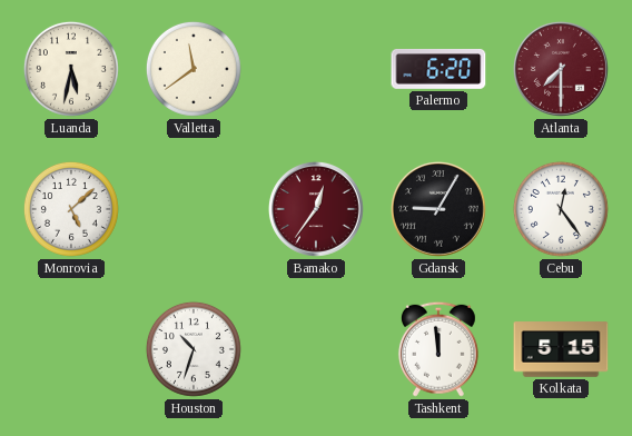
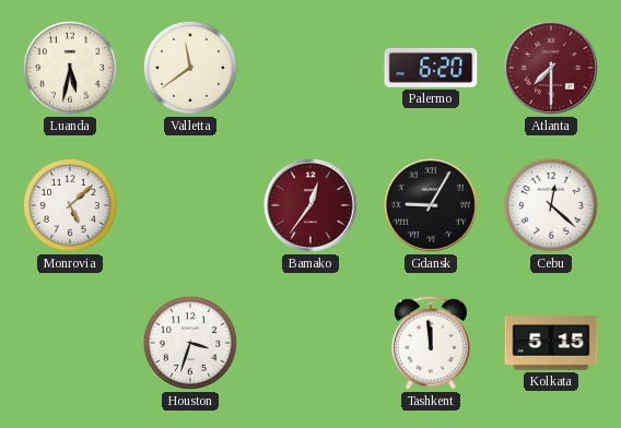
Cebu: 12:24 -> 12:22 (551, 205)
Houston: 10:33 -> 3:33 (190, 343)
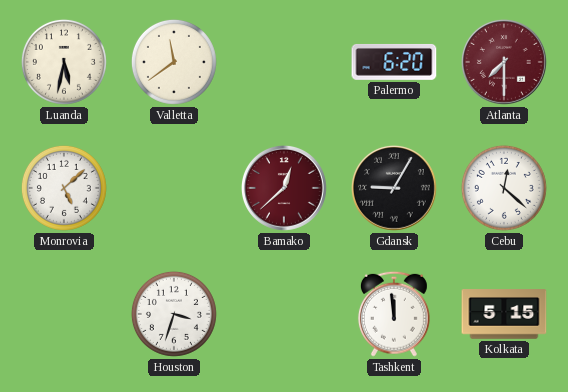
Bamako: 12:36 -> 12:38 (284, 188)
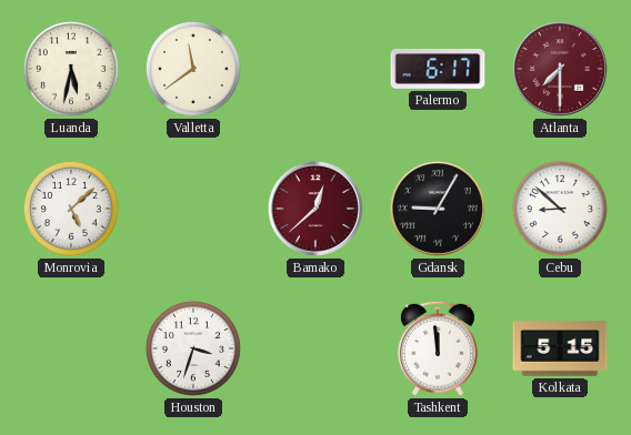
Palermo: 6:20 -> 6:17 (438, 69)
Cebu: 12:22 -> 8:52 (560, 209)
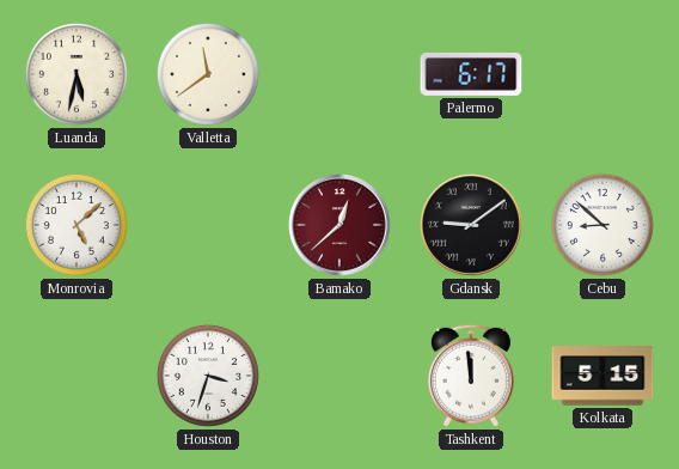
Atlanta: 7:30 -> none (560, 69)
Gdansk: 9:05 -> 9:09 (471, 225)
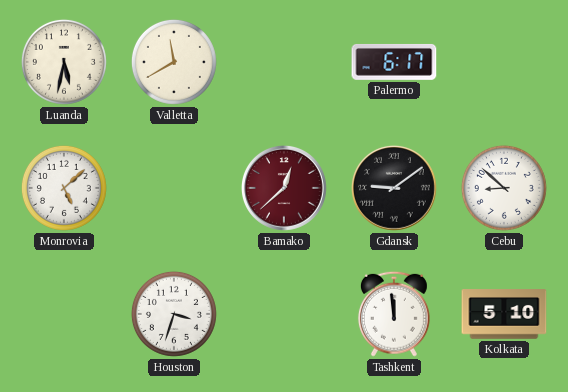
Valletta: 11:39 -> 11:40 (174, 62)
Kolkata: 5:15 -> 5:10 (504, 314)
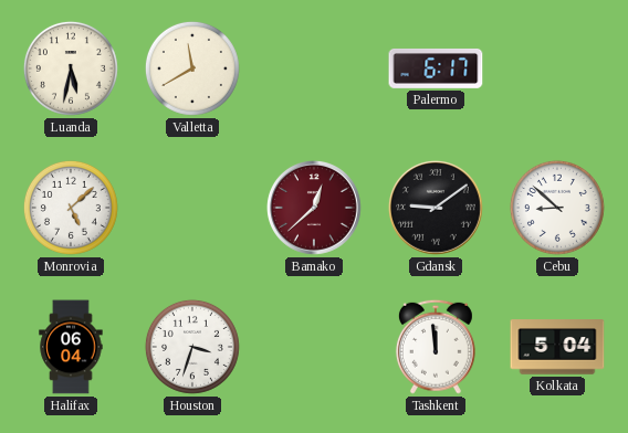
Halifax: none -> 06:04 (71, 347)
Kolkata: 5:10 -> 5:04 (557, 347)
